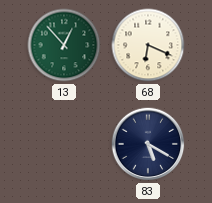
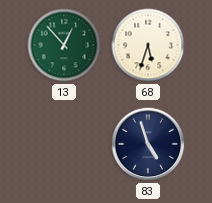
68: 6:19 -> 5:33 (148, 45)
83: 5:20 -> 4:57 (148, 144)
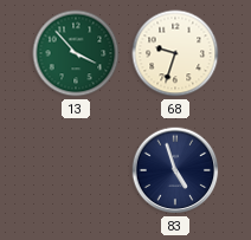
13: 12:53 -> 3:53 (76, 53)
68: 5:33 -> 9:33 (175, 53)
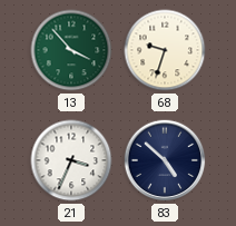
21: none -> 3:34 (71, 160)
83: 4:57 -> 4:52 (165, 160)
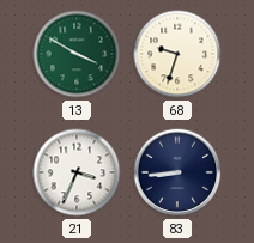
13: 3:53 -> 3:50 (77, 54)
83: 4:52 -> 8:44 (177, 172)
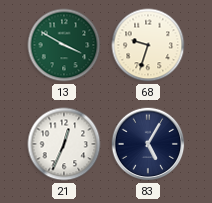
21: 3:34 -> 12:34 (64, 144)
83: 8:44 -> 5:05 (148, 144)
